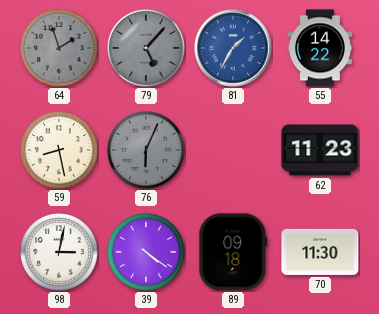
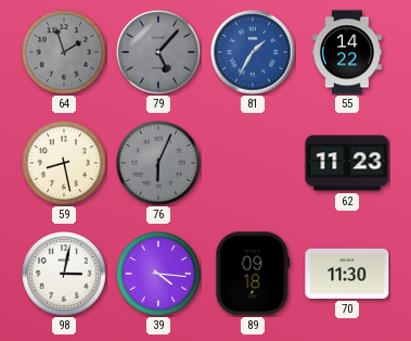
39: 4:21 -> 4:16 (158, 274)
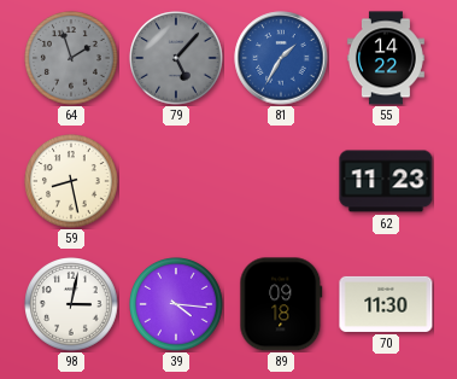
76: 6:04 -> none (158, 163)
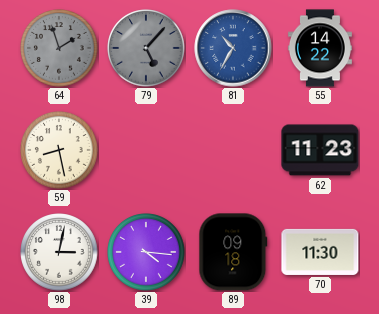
81: 1:35 -> 10:35 (233, 48)
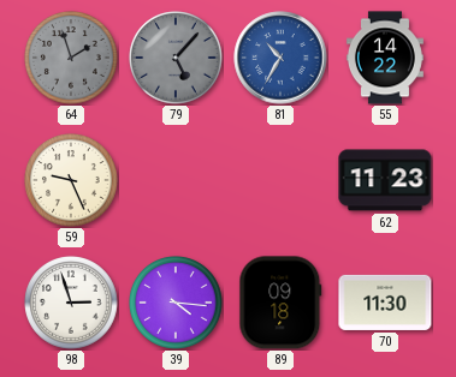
59: 8:28 -> 9:26 (71, 180)
98: 3:02 -> 2:57 (71, 303)
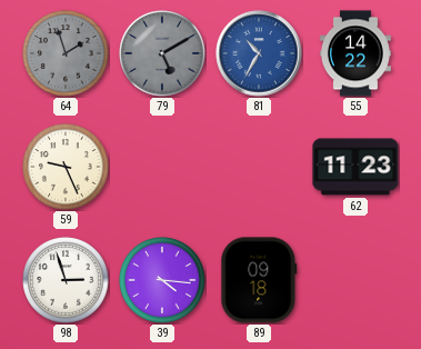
79: 5:07 -> 5:10 (162, 53)
70: 11:30 -> none (385, 303)
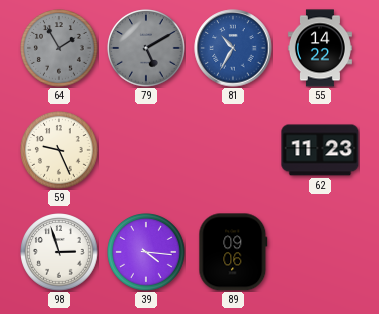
64: 1:57 -> 1:55 (59, 48)
89: 09:18 -> 09:06 (233, 252)
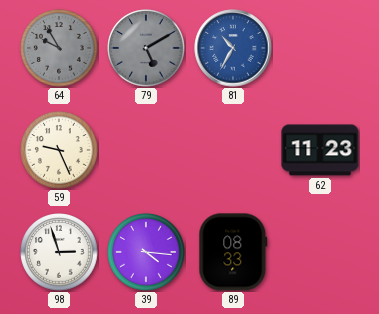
64: 1:55 -> 9:55 (59, 48)
55: 14:22 -> none (320, 48)
89: 09:06 -> 08:33 (233, 252)
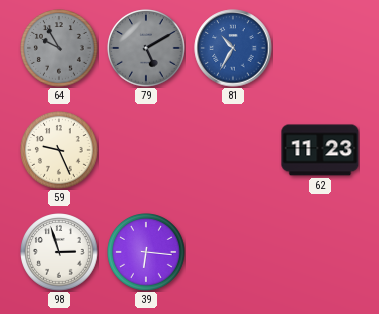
39: 4:16 -> 6:16 (146, 252)
89: 08:33 -> none (233, 252)
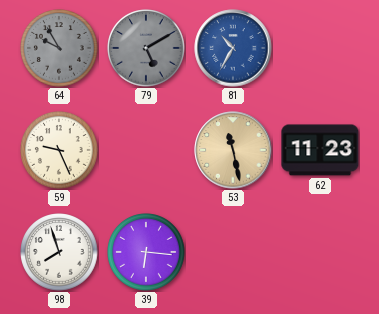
53: none -> 11:28 (233, 150)
98: 2:57 -> 7:57 (59, 252)
